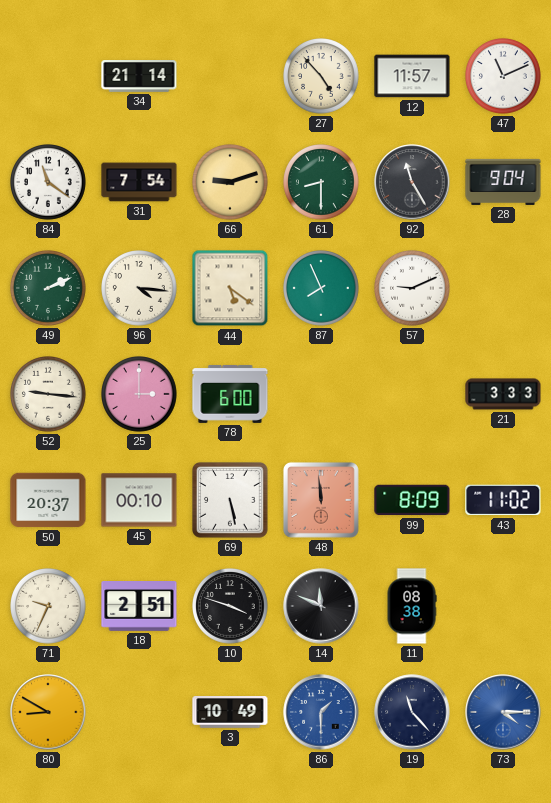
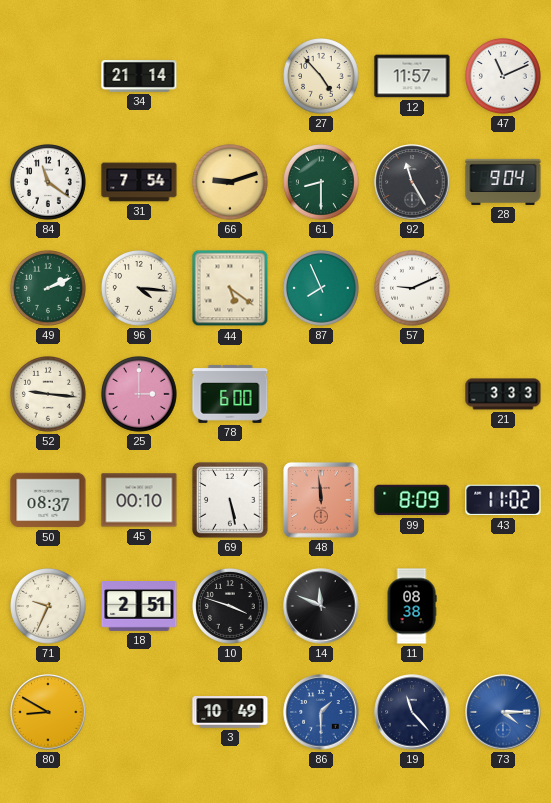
50: 20:37 -> 08:37 (48, 500)
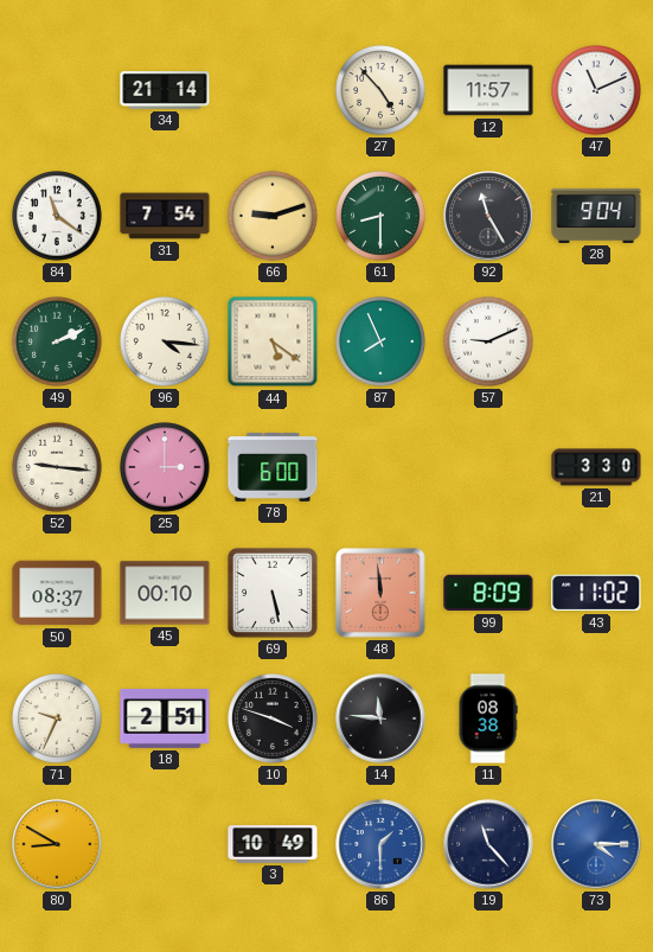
21: 3:33 -> 3:30 (596, 467)
14: 11:49 -> 11:46 (380, 718)
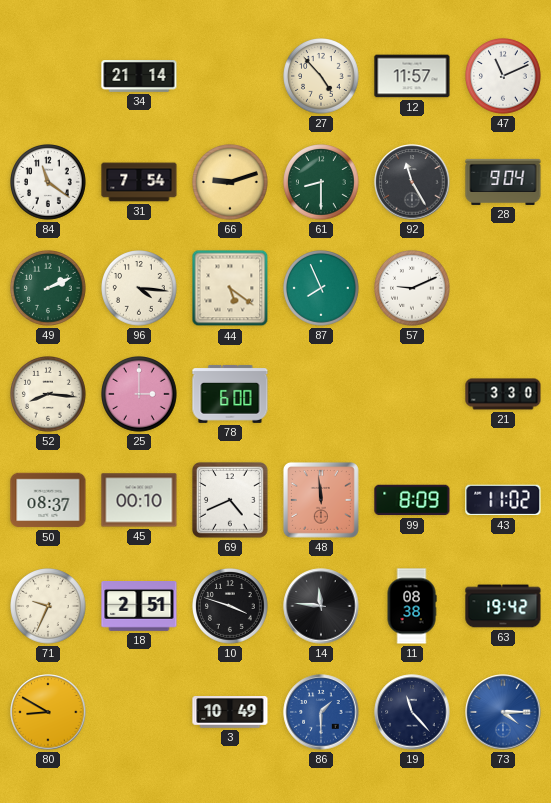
52: 9:16 -> 8:16 (49, 395)
69: 5:28 -> 4:41 (230, 500)
63: none -> 19:42 (503, 606)
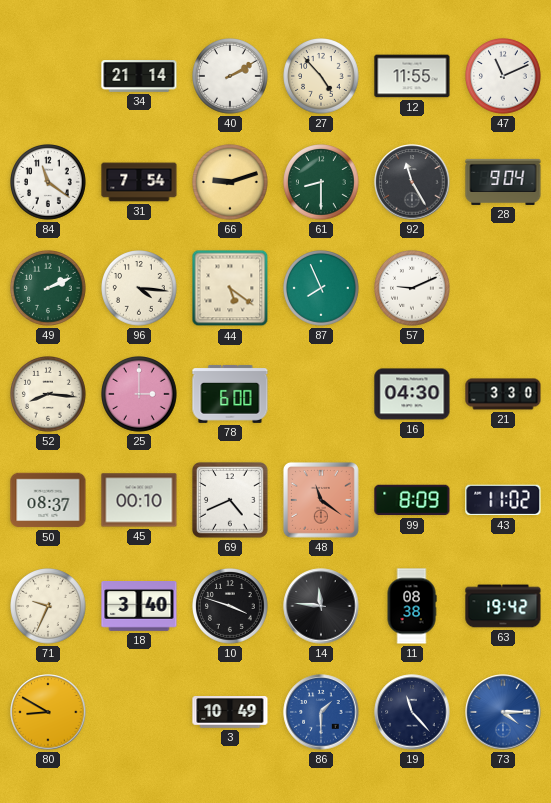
40: none -> 2:10 (231, 77)
12: 11:57 -> 11:55 (412, 76)
16: none -> 04:30 (412, 394)
48: 11:59 -> 11:21 (321, 500)
18: 2:51 -> 3:40 (139, 607)
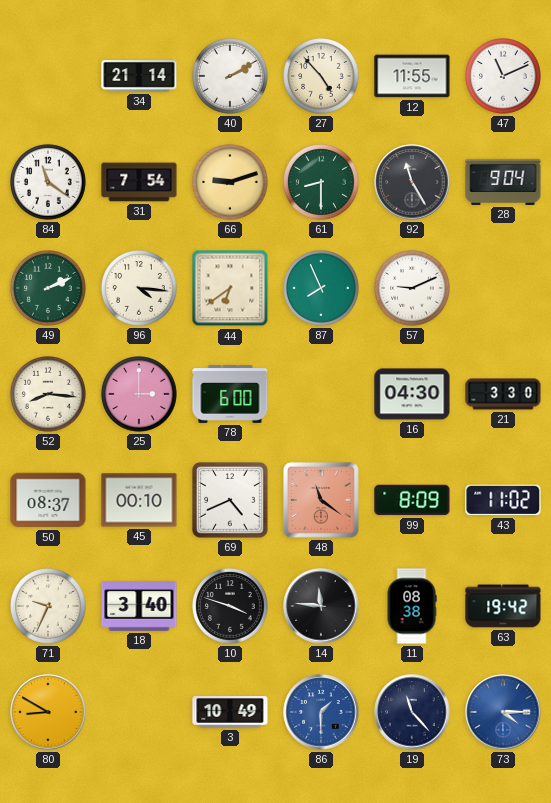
44: 5:21 -> 6:39 (230, 288)
